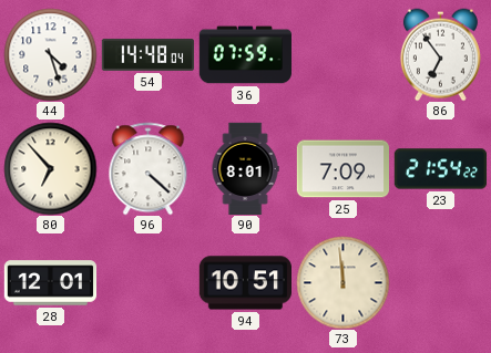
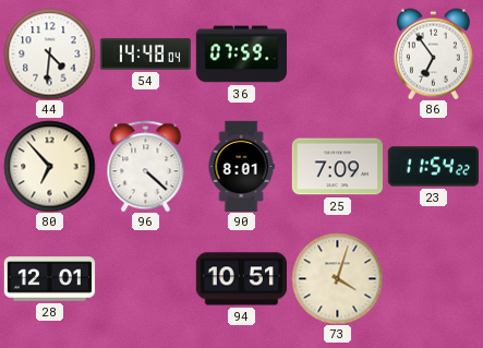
44: 4:27 -> 4:31 (49, 53)
23: 21:54 -> 11:54 (433, 167)
73: 11:59 -> 4:03 (337, 278)
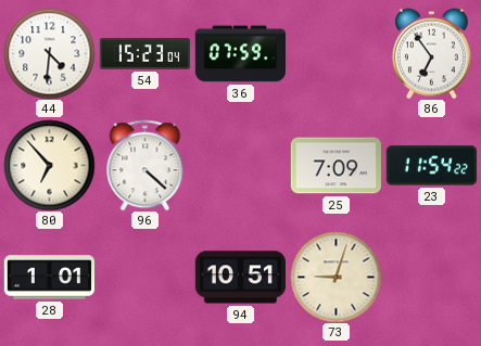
54: 14:48 -> 15:23 (144, 53)
90: 8:01 -> none (241, 166)
28: 12:01 -> 1:01 (49, 278)
73: 4:03 -> 9:03 (336, 277)
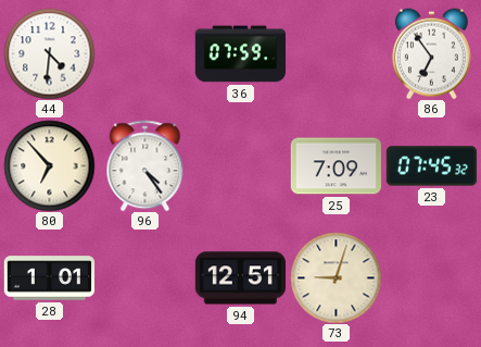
54: 15:23 -> none (144, 53)
96: 4:22 -> 4:24 (145, 165)
23: 11:54 -> 07:45 (431, 166)
94: 10:51 -> 12:51 (240, 278)
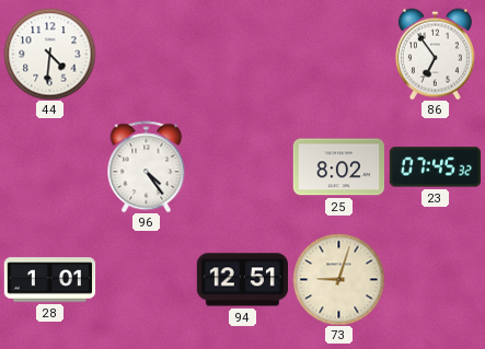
36: 07:59 -> none (240, 54)
80: 6:53 -> none (49, 165)
25: 7:09 -> 8:02 (338, 167)
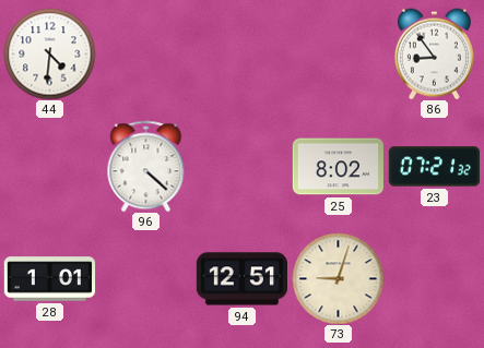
86: 6:54 -> 8:54 (434, 53)
96: 4:24 -> 4:22 (146, 166)
23: 07:45 -> 07:21 (434, 167)
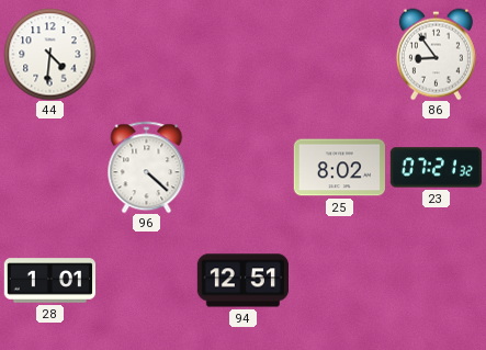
73: 9:03 -> none (338, 278)
